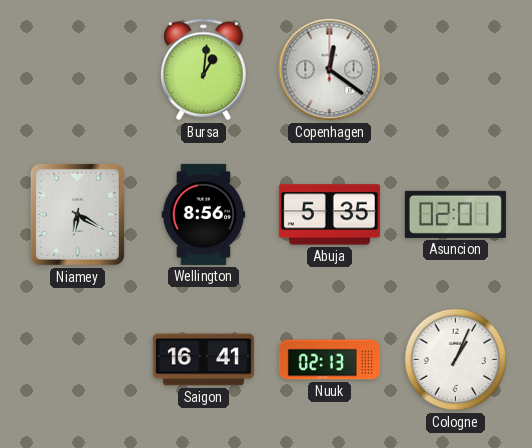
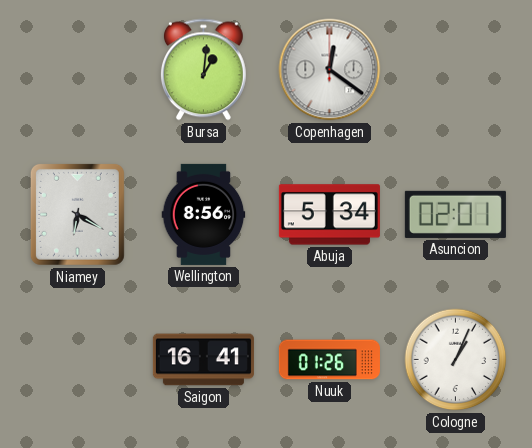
Abuja: 5:35 -> 5:34 (329, 215)
Nuuk: 02:13 -> 01:26 (329, 360)
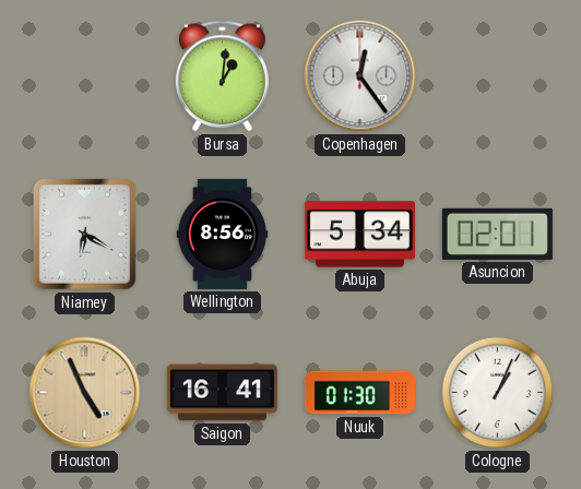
Copenhagen: 12:21 -> 12:24 (360, 76)
Houston: none -> 4:56 (85, 393)
Nuuk: 01:26 -> 01:30 (359, 393)
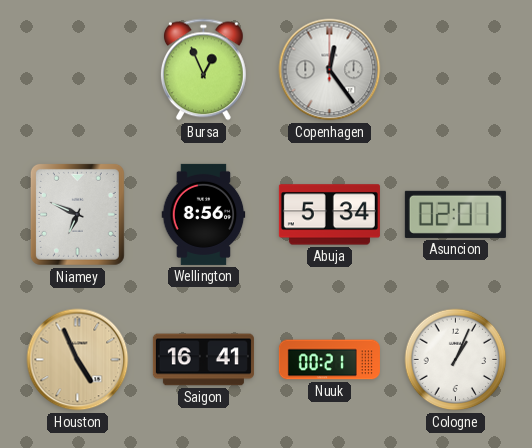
Bursa: 1:01 -> 12:56 (203, 70)
Niamey: 6:20 -> 6:49 (77, 214)
Nuuk: 01:30 -> 00:21 (329, 360)
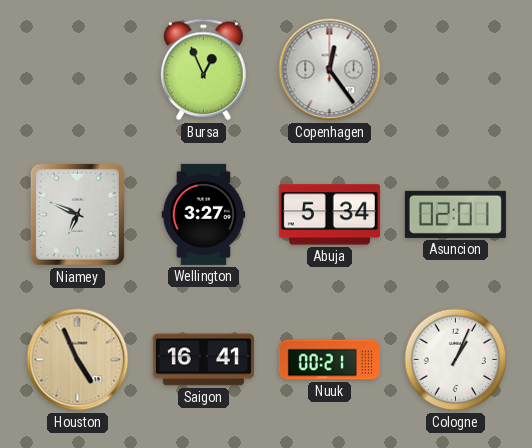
Wellington: 8:56 -> 3:27 (204, 214)
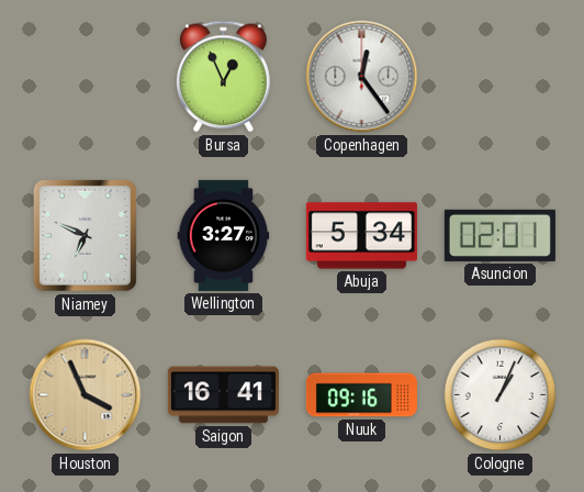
Houston: 4:56 -> 3:56 (86, 395)
Nuuk: 00:21 -> 09:16 (361, 395)
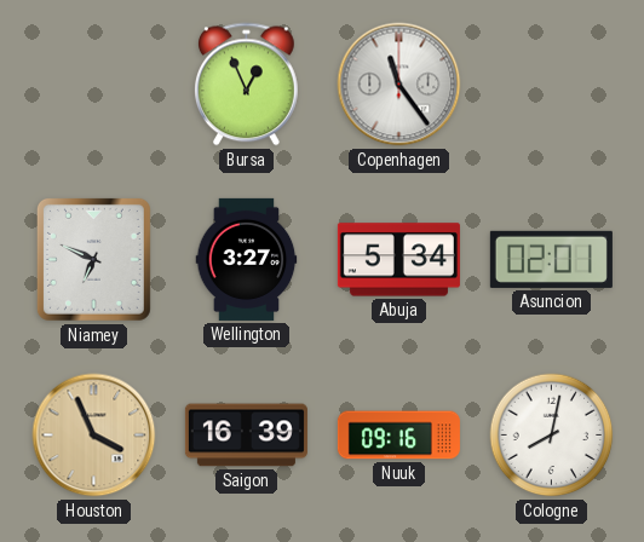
Copenhagen: 12:24 -> 11:24 (399, 85)
Saigon: 16:41 -> 16:39 (246, 436)
Cologne: 1:04 -> 8:02 (552, 436)
